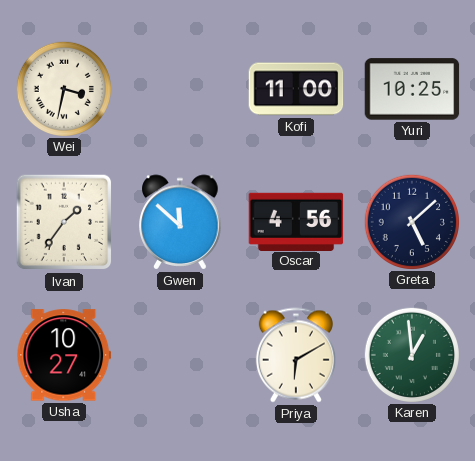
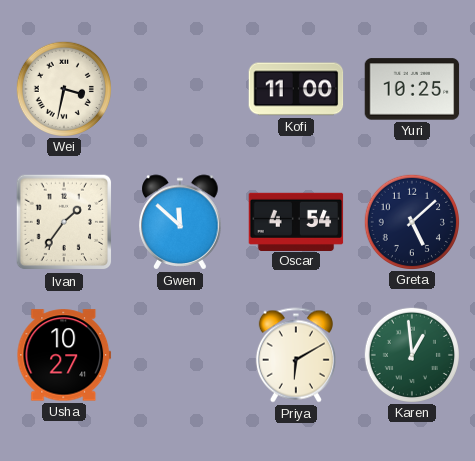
Oscar: 4:56 -> 4:54 (296, 221)
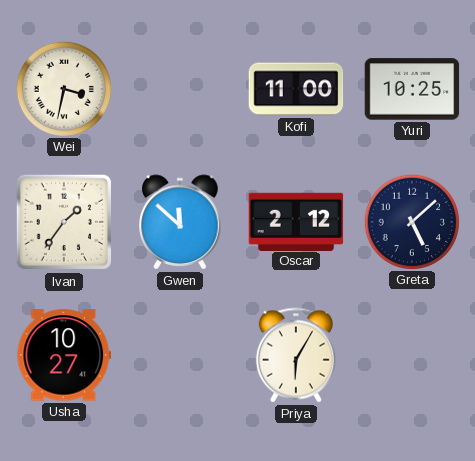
Oscar: 4:54 -> 2:12 (296, 221)
Priya: 6:10 -> 6:05 (296, 355)
Karen: 12:59 -> none (411, 354)
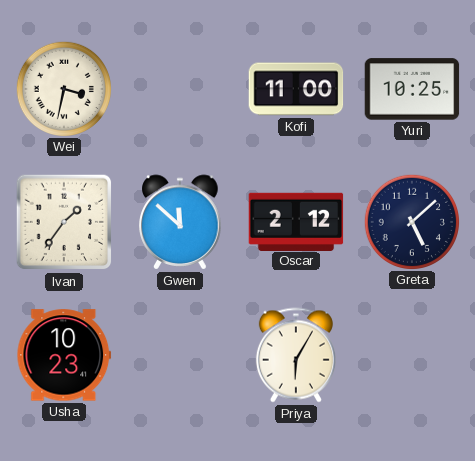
Usha: 10:27 -> 10:23 (64, 355)
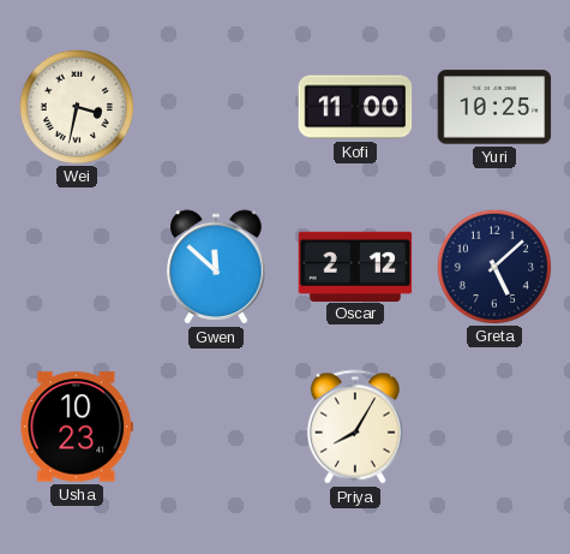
Ivan: 1:36 -> none (64, 222)
Priya: 6:05 -> 8:05 (355, 427)
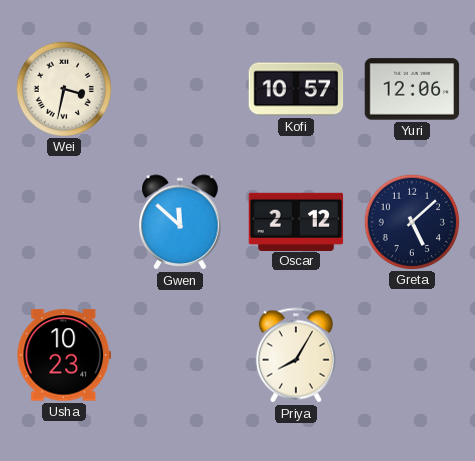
Kofi: 11:00 -> 10:57 (296, 89)
Yuri: 10:25 -> 12:06 (412, 89)
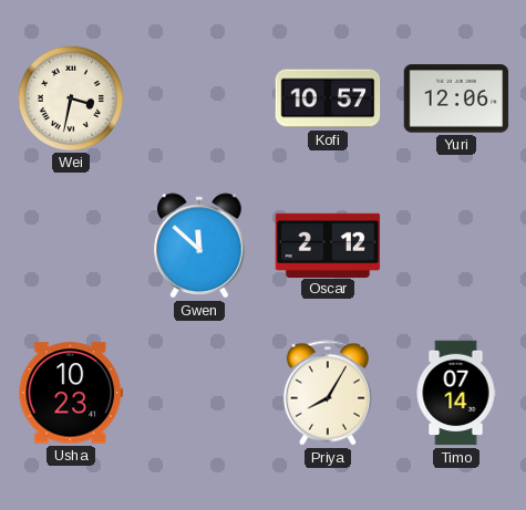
Greta: 5:08 -> none (411, 221)
Timo: none -> 07:14 (456, 393)
